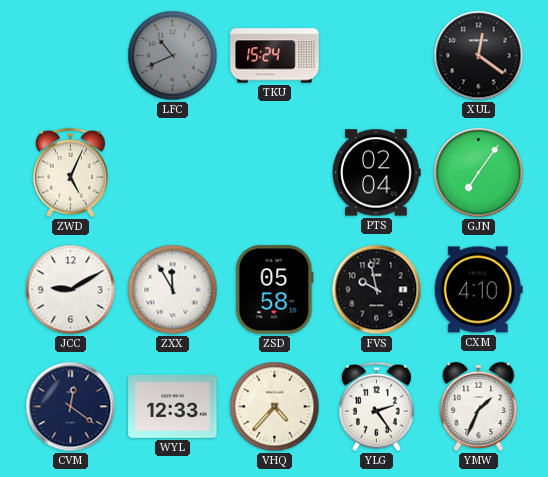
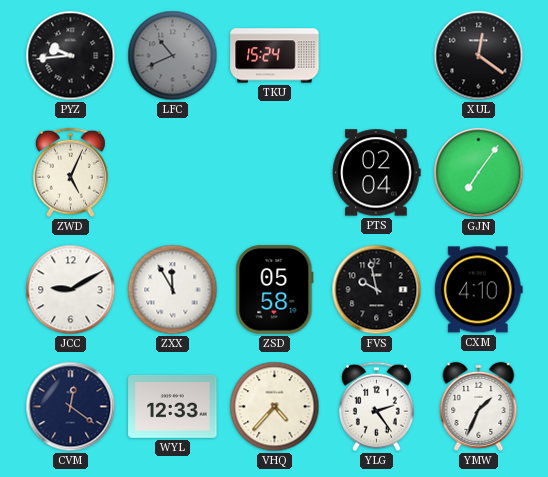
PYZ: none -> 9:44 (71, 56)
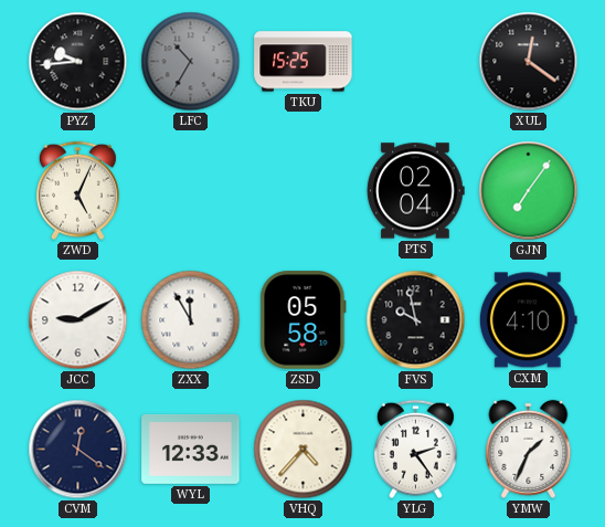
LFC: 10:41 -> 10:35 (191, 62)
TKU: 15:24 -> 15:25 (304, 62)
